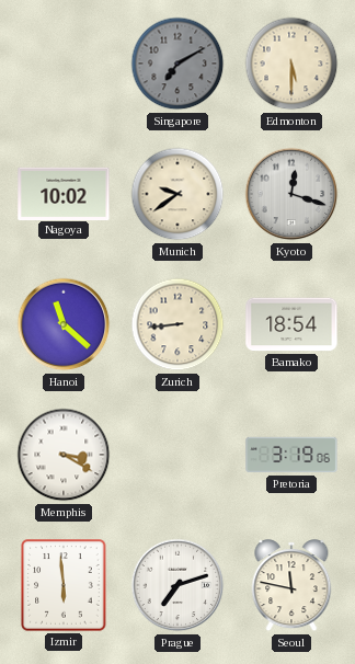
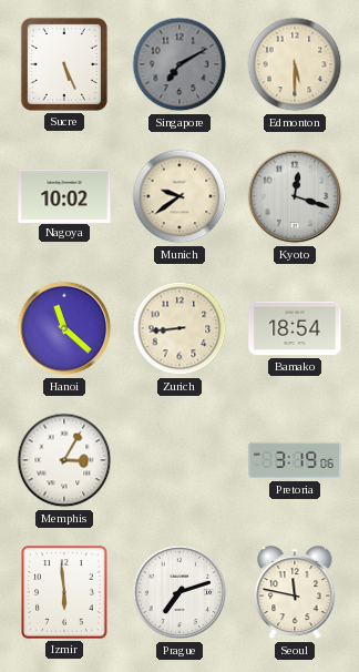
Sucre: none -> 5:26 (64, 64)
Memphis: 3:20 -> 3:05 (64, 460)
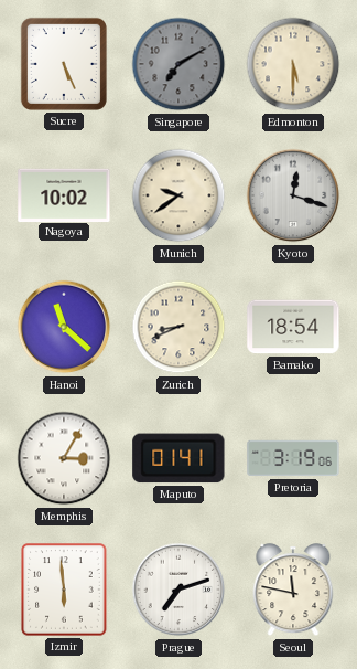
Zurich: 8:44 -> 8:41 (178, 327)
Maputo: none -> 01:41 (178, 458)
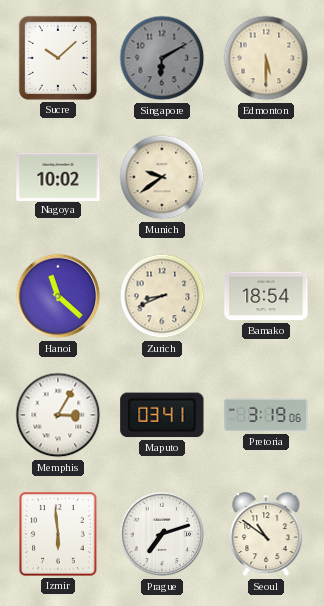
Sucre: 5:26 -> 10:08 (58, 58)
Singapore: 7:10 -> 6:10 (162, 58)
Kyoto: 12:18 -> none (293, 195)
Maputo: 01:41 -> 03:41 (162, 415)
Seoul: 11:47 -> 10:51 (266, 535)
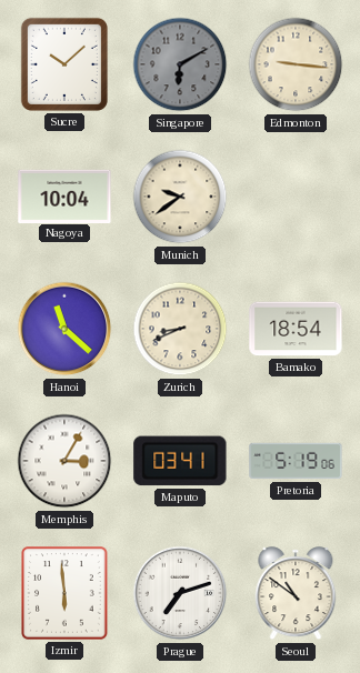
Edmonton: 5:30 -> 9:16 (296, 64)
Nagoya: 10:02 -> 10:04 (64, 195)
Pretoria: 3:19 -> 5:19 (296, 461)
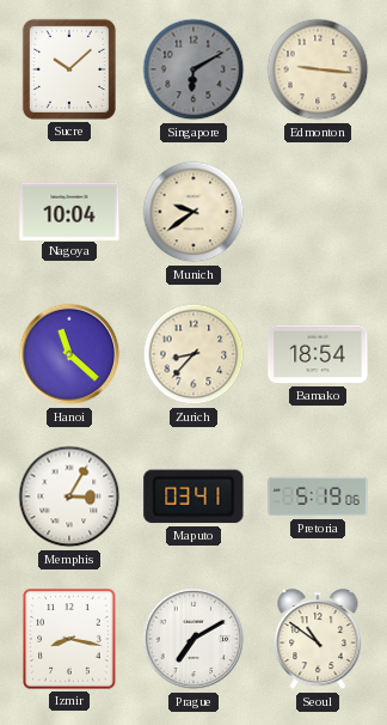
Zurich: 8:41 -> 8:37 (193, 354)
Izmir: 5:59 -> 8:17 (69, 639)
Prague: 7:12 -> 7:10 (193, 639)
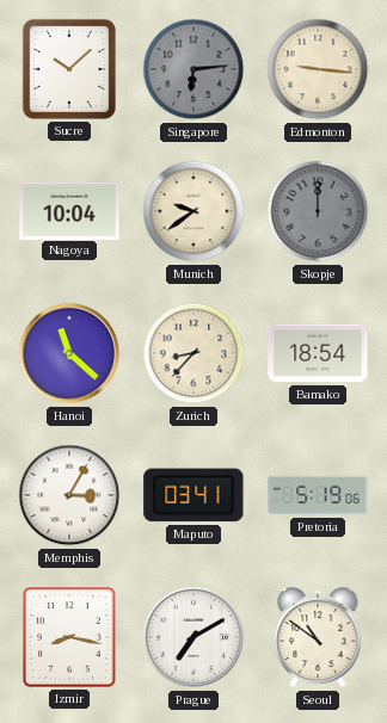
Singapore: 6:10 -> 6:14 (193, 69)
Skopje: none -> 12:00 (318, 211)
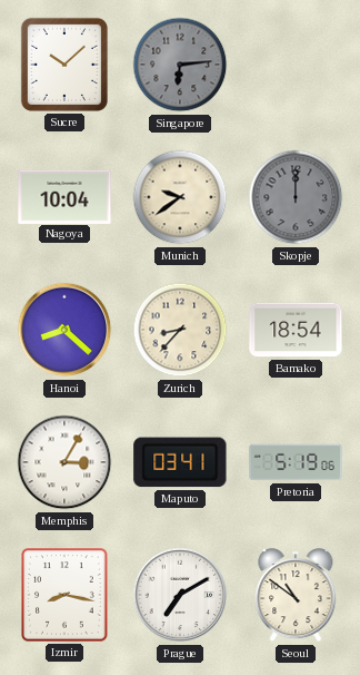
Edmonton: 9:16 -> none (318, 69)
Hanoi: 11:22 -> 8:22 (64, 330)
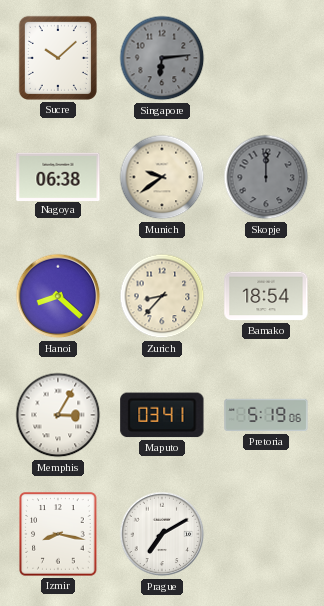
Nagoya: 10:04 -> 06:38 (58, 176)
Seoul: 10:51 -> none (296, 596)
